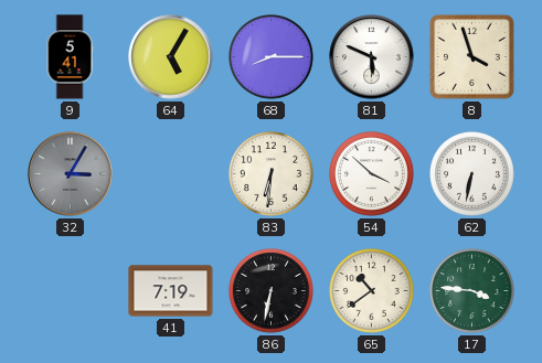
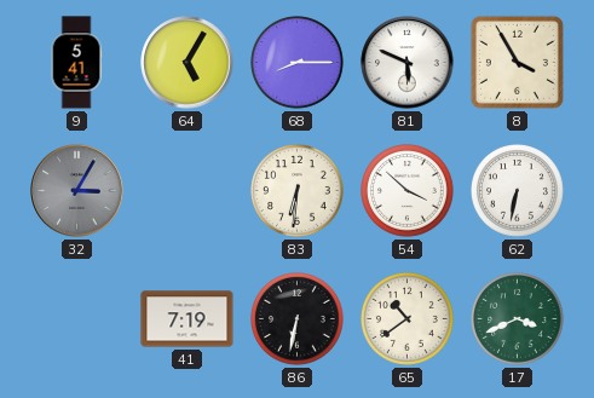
8: 3:57 -> 3:55 (517, 62)
17: 3:46 -> 3:41 (518, 319)
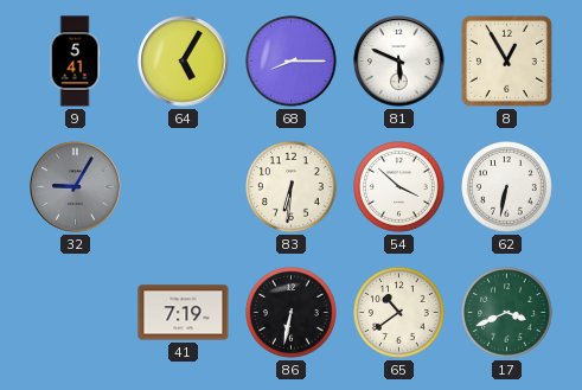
8: 3:55 -> 12:55 (506, 60)
32: 3:05 -> 9:05 (76, 187)
